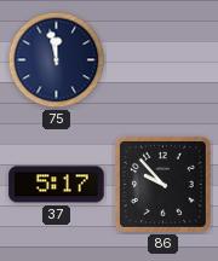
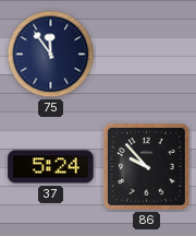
75: 11:58 -> 11:54 (51, 55)
37: 5:17 -> 5:24 (51, 167)
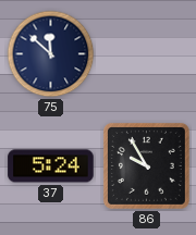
75: 11:54 -> 11:52 (51, 54)
86: 9:53 -> 9:55 (146, 165)
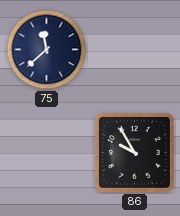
75: 11:52 -> 11:38 (47, 50)
37: 5:24 -> none (51, 166)
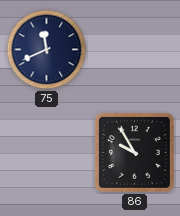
75: 11:38 -> 11:41 (47, 50)
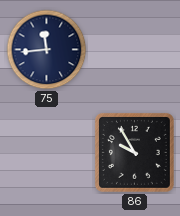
75: 11:41 -> 11:44 (47, 50)
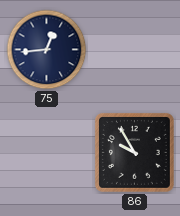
75: 11:44 -> 12:44 (47, 50)
